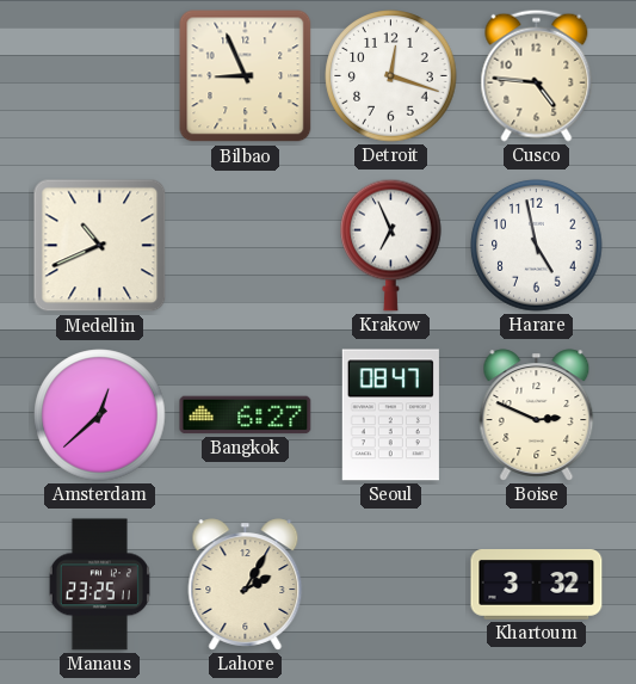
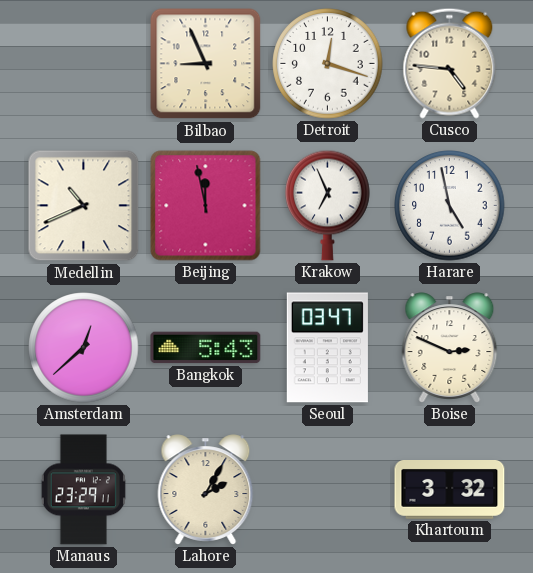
Beijing: none -> 11:58 (206, 206)
Bangkok: 6:27 -> 5:43 (206, 348)
Seoul: 08:47 -> 03:47 (327, 348)
Manaus: 23:25 -> 23:29 (83, 490)
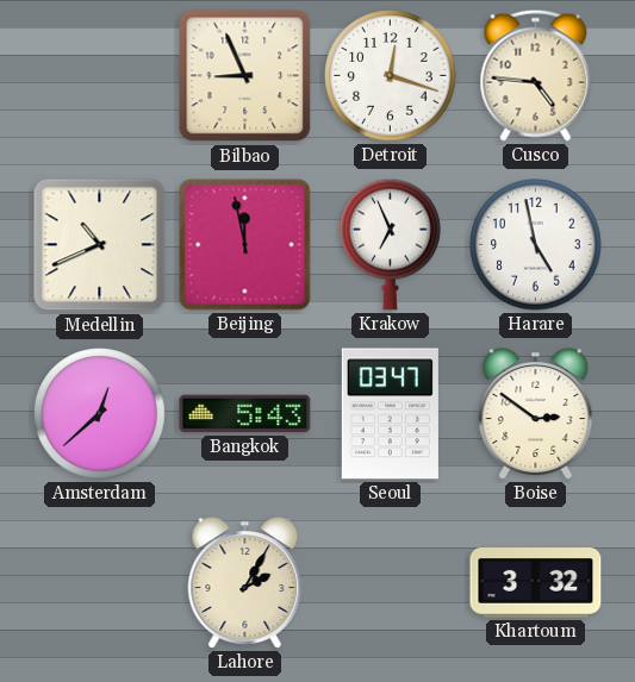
Boise: 2:49 -> 2:51 (536, 414)
Manaus: 23:29 -> none (83, 490)
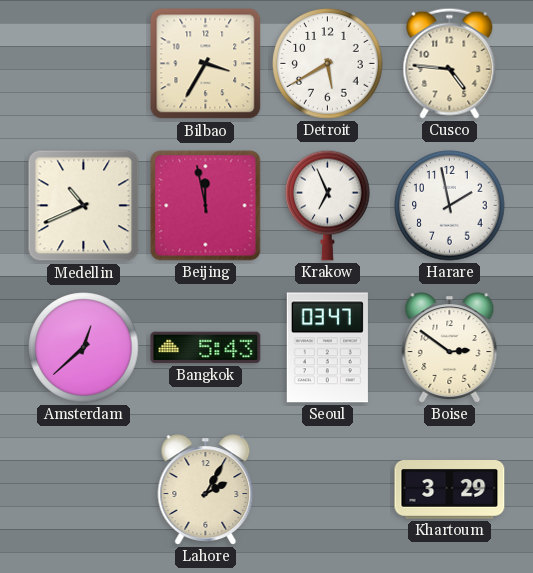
Bilbao: 8:56 -> 3:35 (206, 64)
Detroit: 12:18 -> 5:40 (328, 64)
Harare: 4:58 -> 1:58 (450, 206)
Khartoum: 3:32 -> 3:29 (450, 490)
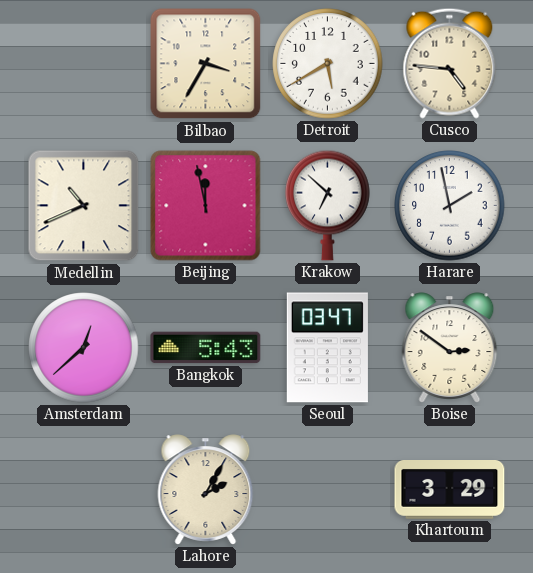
Krakow: 6:56 -> 6:52 (328, 205)
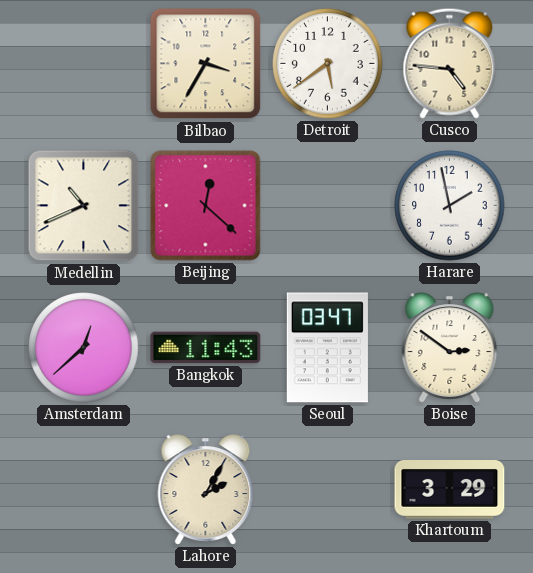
Detroit: 5:40 -> 5:39 (328, 64)
Beijing: 11:58 -> 12:22 (206, 206)
Krakow: 6:52 -> none (328, 205)
Bangkok: 5:43 -> 11:43 (206, 348)
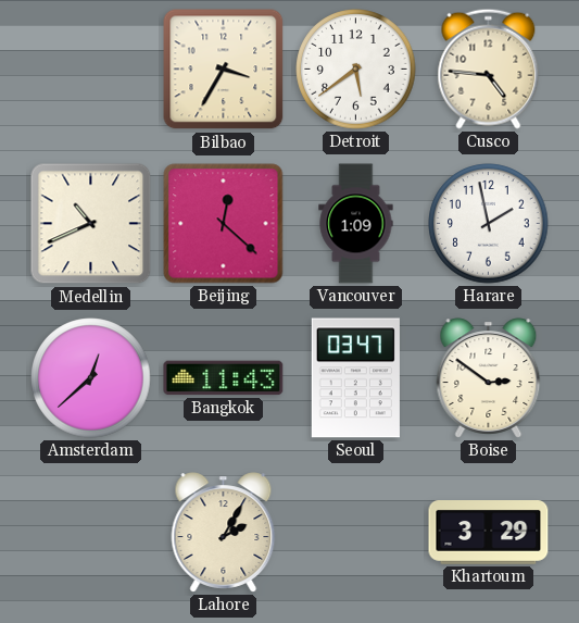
Vancouver: none -> 1:09 (356, 224)
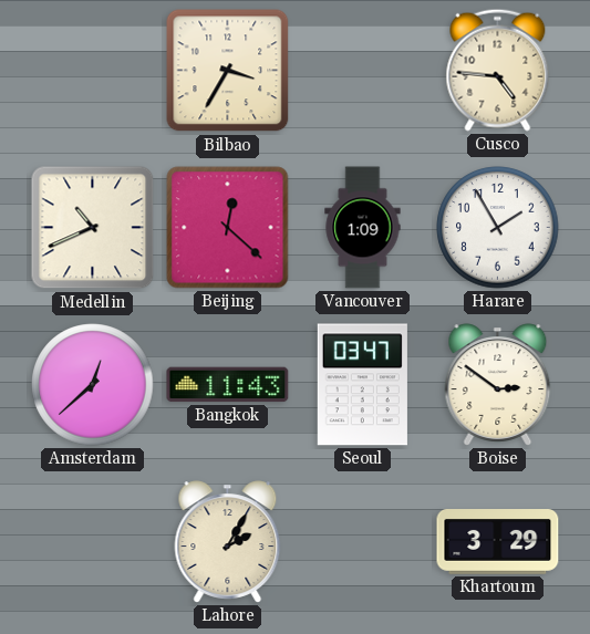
Detroit: 5:39 -> none (356, 70)
Harare: 1:58 -> 1:55 (498, 228)
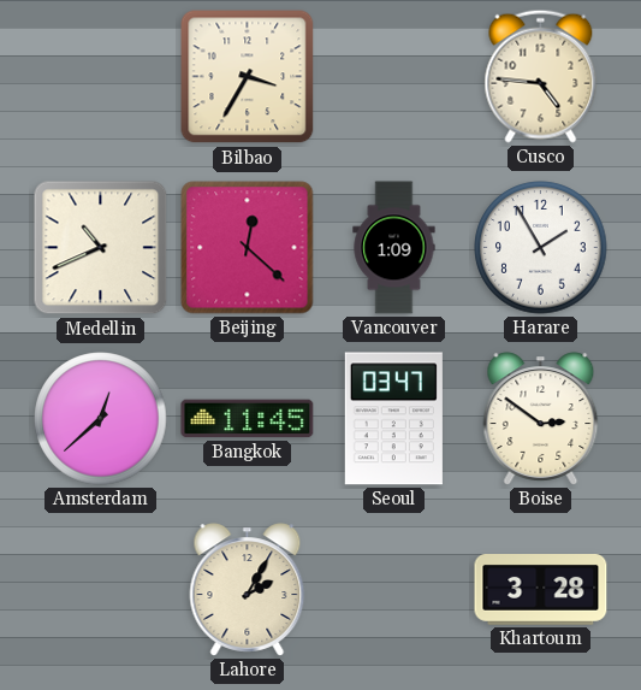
Bangkok: 11:43 -> 11:45 (248, 419)
Khartoum: 3:29 -> 3:28 (541, 590)
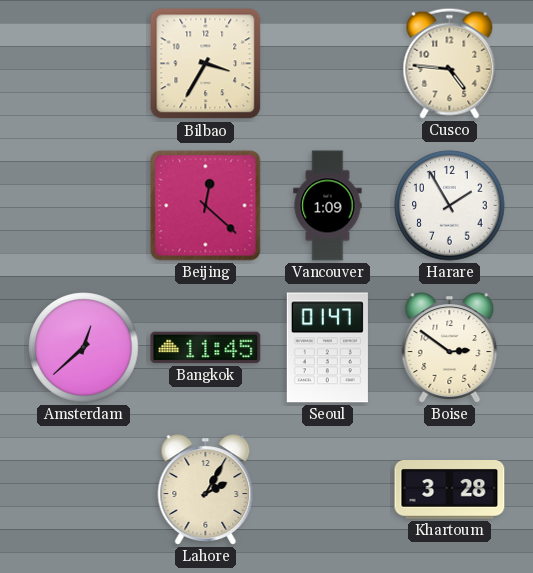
Medellin: 10:41 -> none (101, 248)
Seoul: 03:47 -> 01:47 (327, 348)
